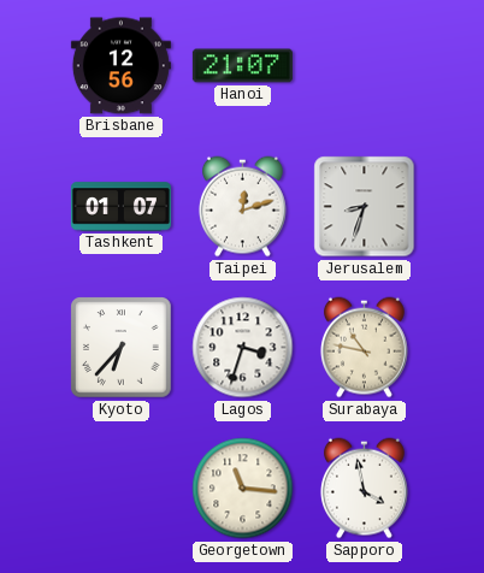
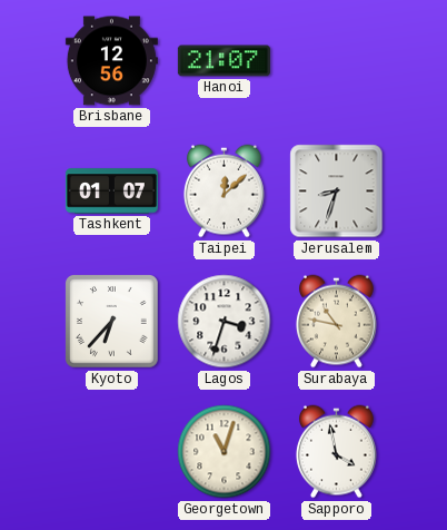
Taipei: 12:12 -> 12:08 (223, 192)
Georgetown: 11:16 -> 11:03 (225, 452)
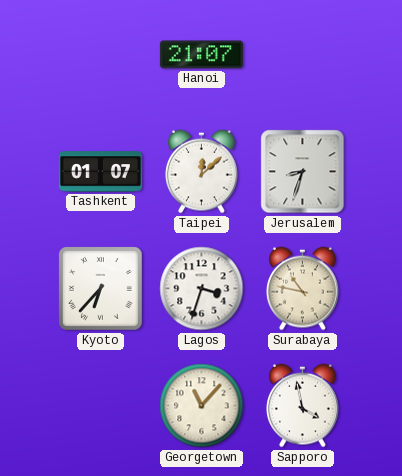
Brisbane: 12:56 -> none (111, 61)
Georgetown: 11:03 -> 11:07 (202, 406)
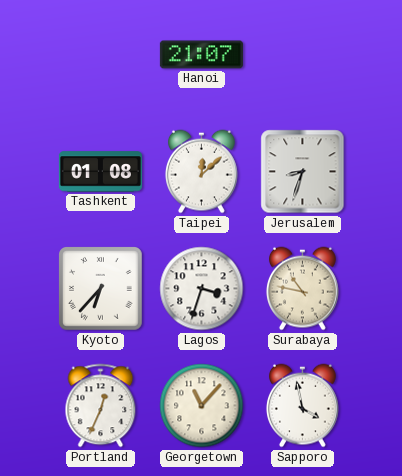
Tashkent: 01:07 -> 01:08 (100, 172)
Portland: none -> 12:34 (101, 406)
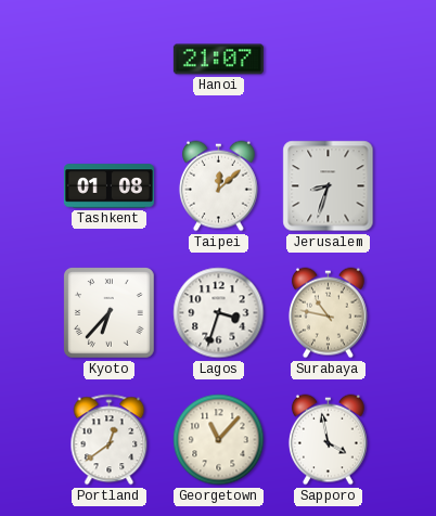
Portland: 12:34 -> 12:39 (110, 440)
